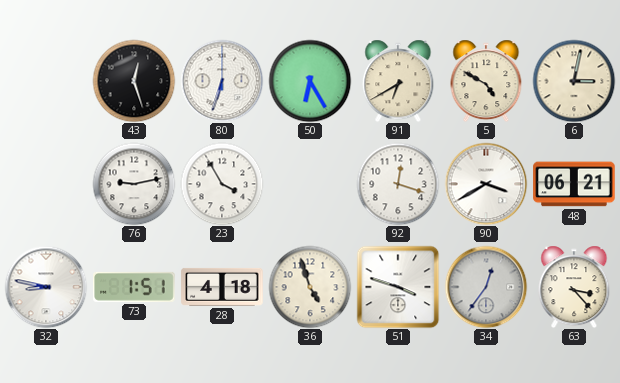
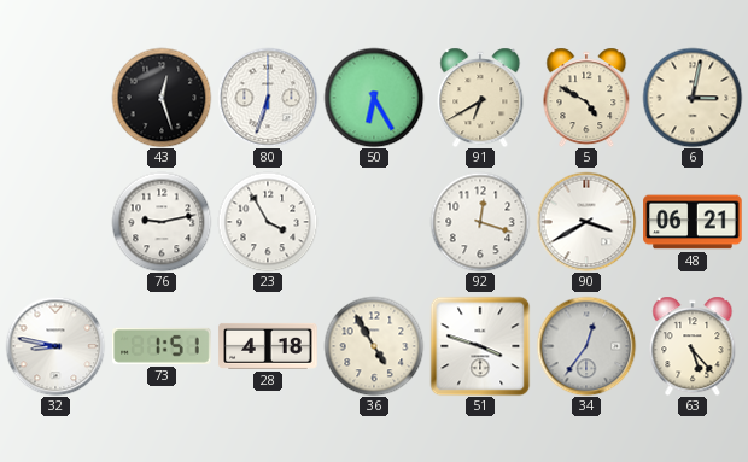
36: 4:57 -> 4:55 (374, 346)
63: 3:23 -> 5:23 (693, 346)
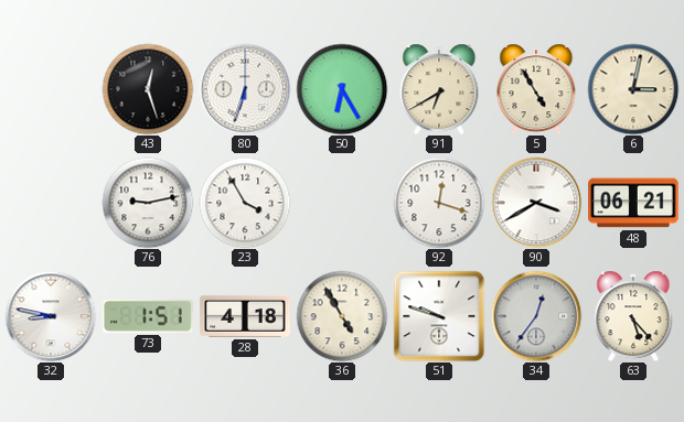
5: 4:50 -> 4:55 (536, 89)
51: 3:48 -> 9:48 (439, 316)
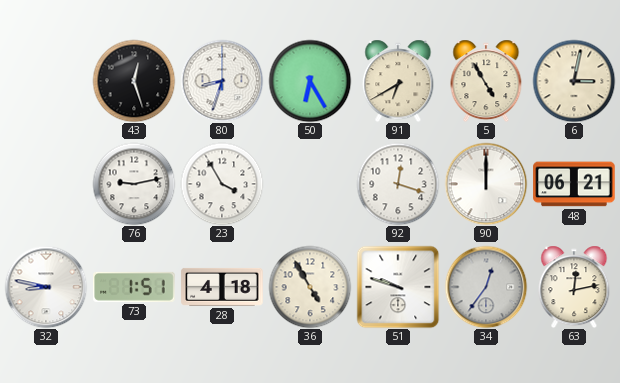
80: 6:33 -> 8:33 (222, 81)
90: 3:40 -> 12:00 (486, 184)
63: 5:23 -> 12:13 (574, 287)
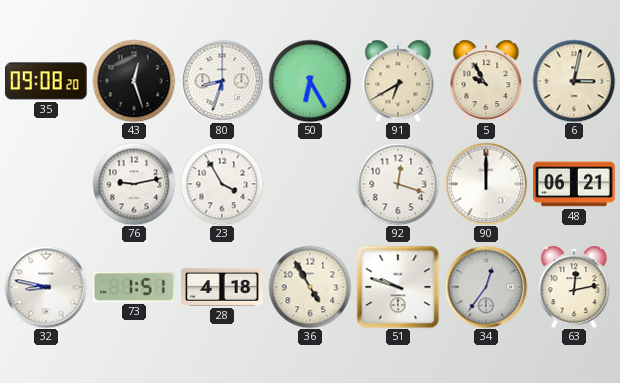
35: none -> 09:08 (46, 81)
5: 4:55 -> 9:55 (486, 81)
